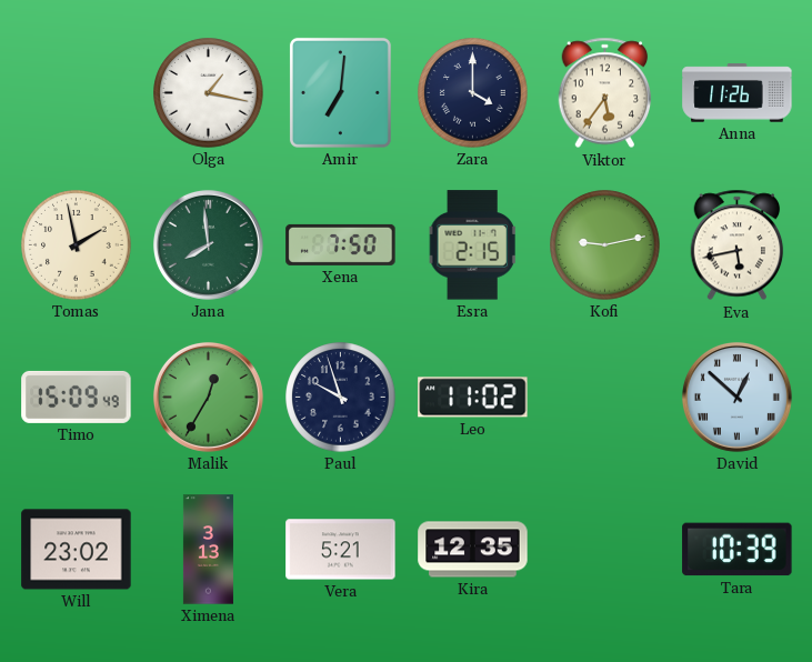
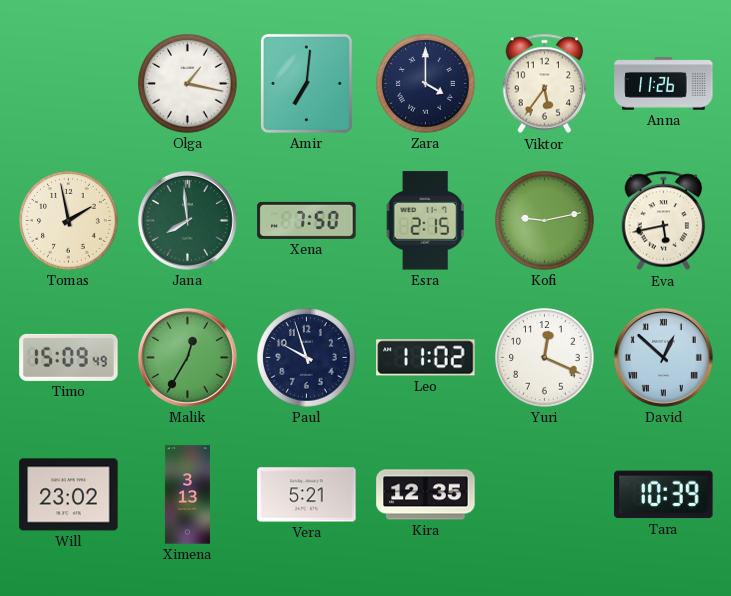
Yuri: none -> 12:19 (545, 358)
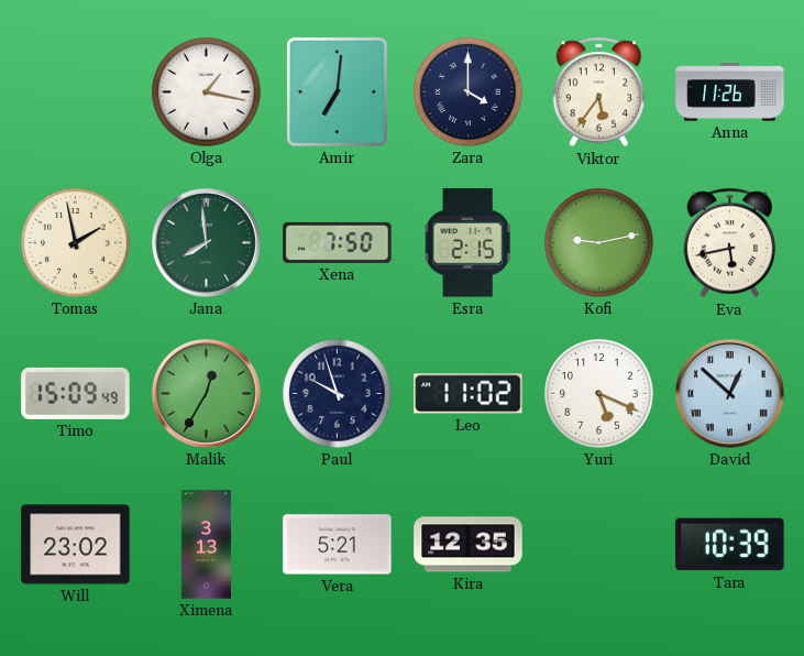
Yuri: 12:19 -> 5:19 (599, 394)
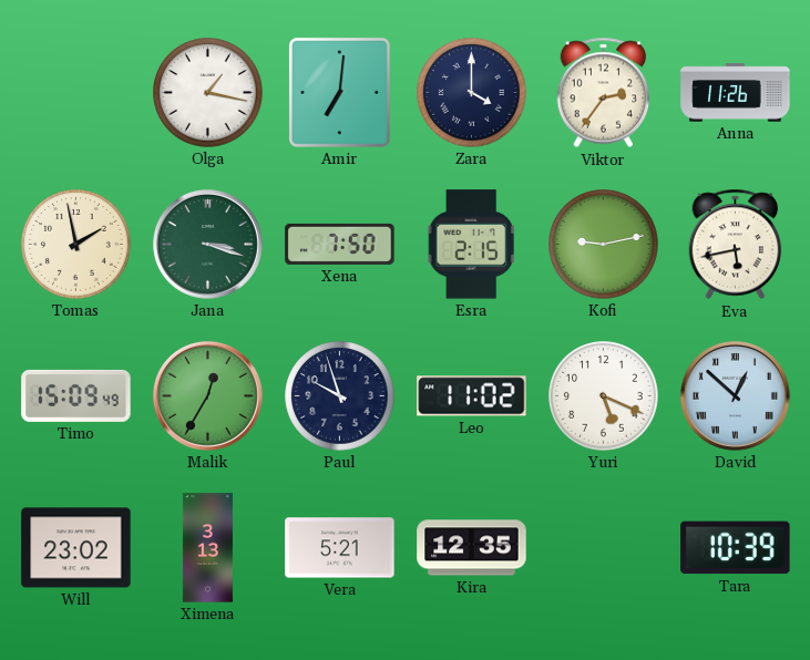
Viktor: 5:36 -> 2:36 (604, 93)
Jana: 7:59 -> 3:18 (207, 244)
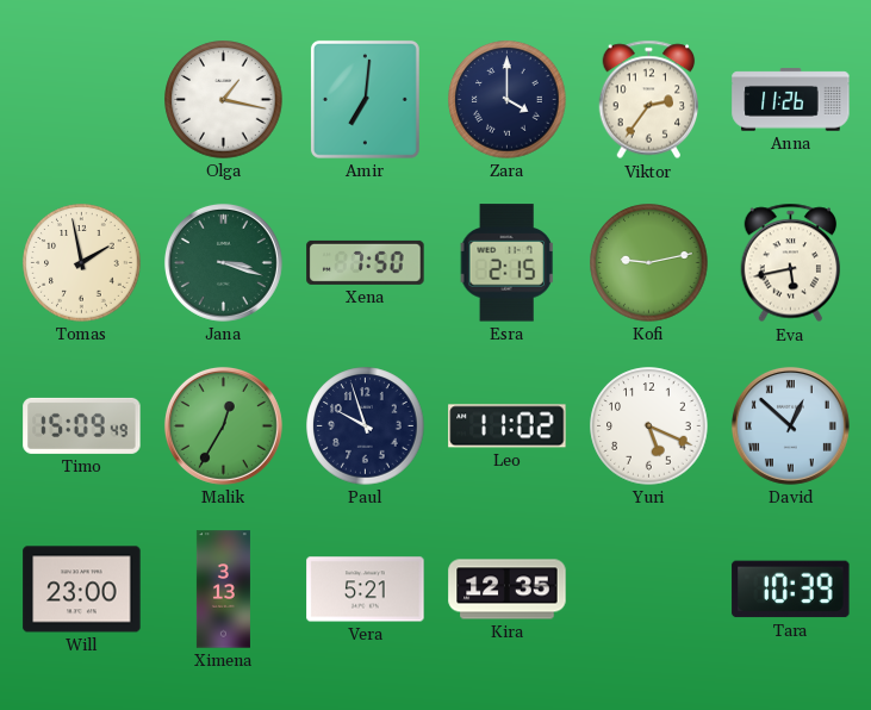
Will: 23:02 -> 23:00 (82, 590)
